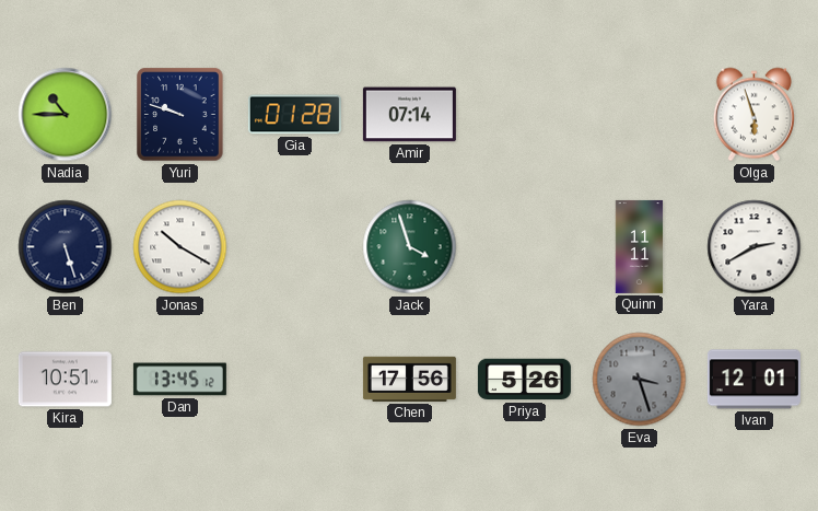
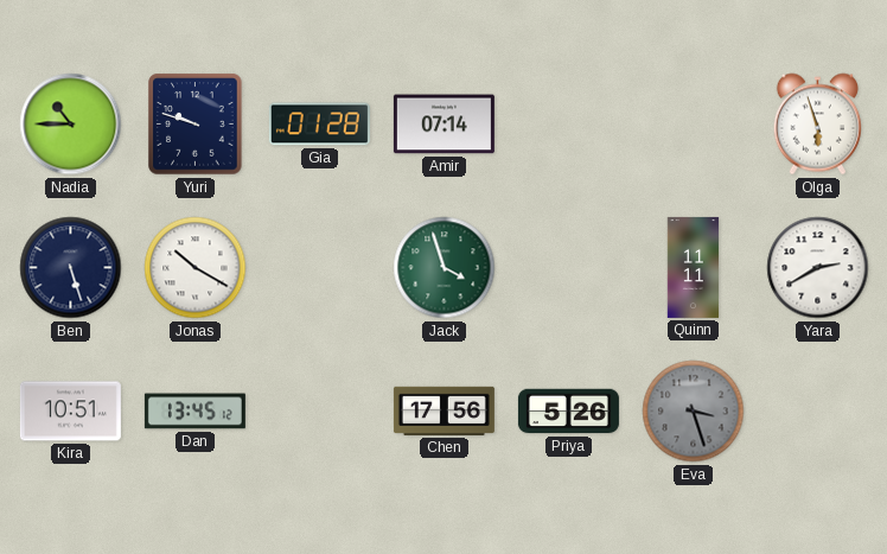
Ivan: 12:01 -> none (753, 380)
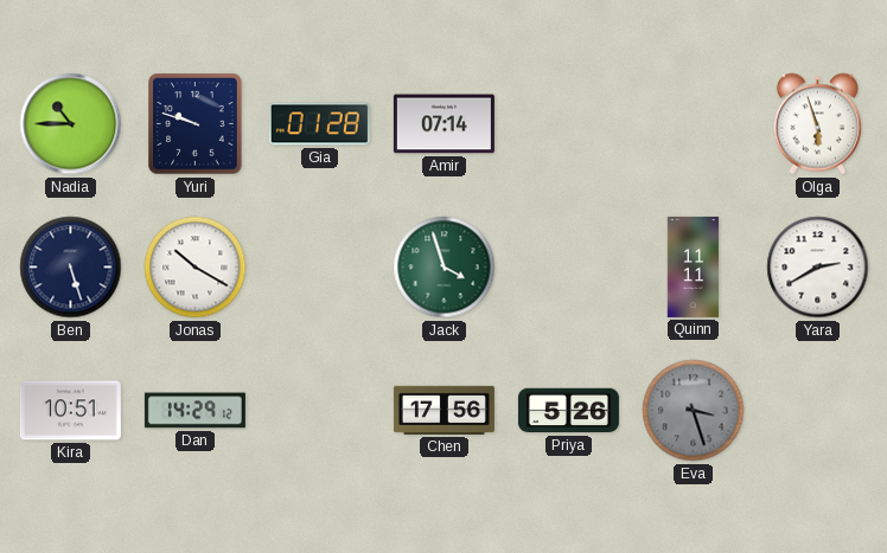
Dan: 13:45 -> 14:29 (194, 411)
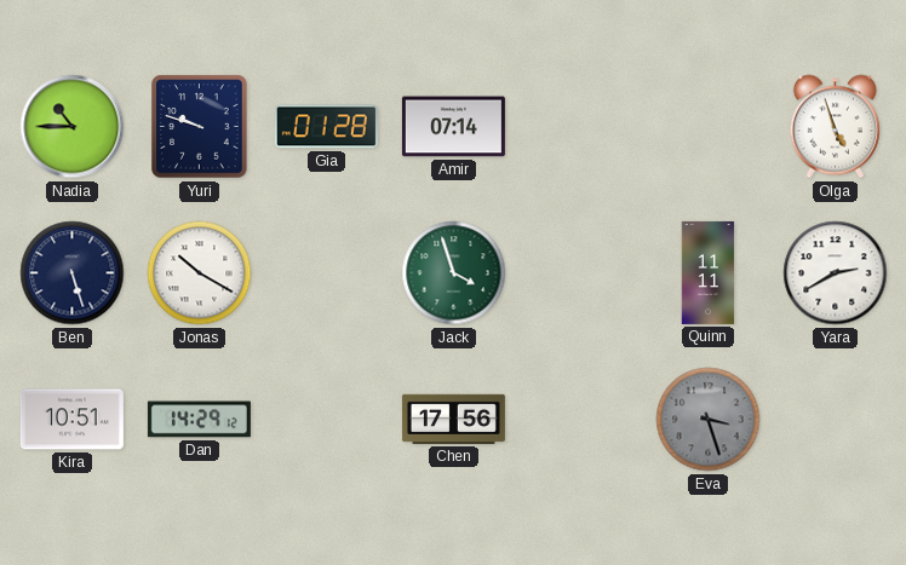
Olga: 5:57 -> 4:57 (835, 127)
Priya: 5:26 -> none (568, 411)
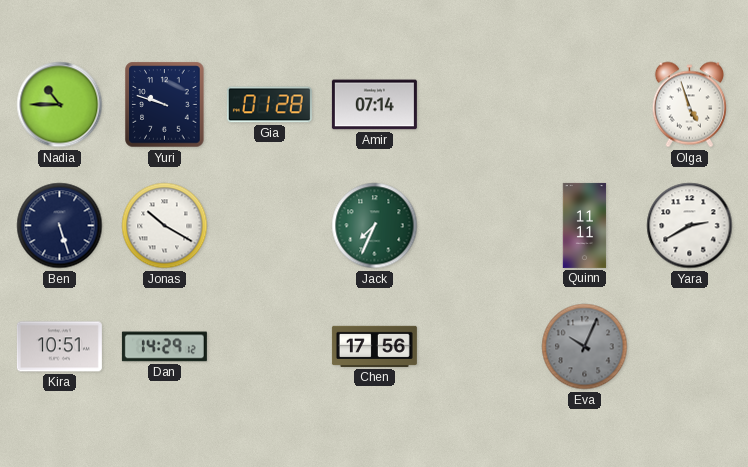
Jack: 3:57 -> 7:34 (375, 226)
Eva: 3:27 -> 10:04 (585, 347)
